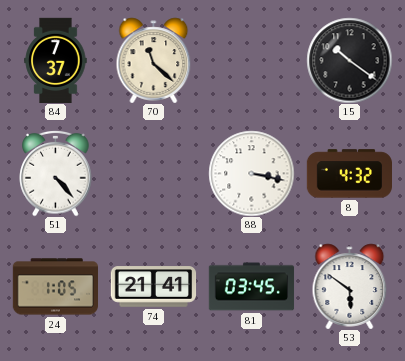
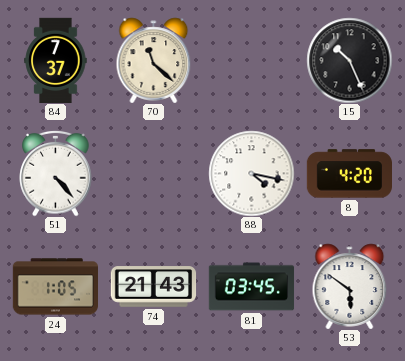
15: 10:21 -> 10:26 (349, 60)
88: 3:17 -> 4:17 (251, 173)
8: 4:32 -> 4:20 (349, 174)
74: 21:41 -> 21:43 (153, 287)
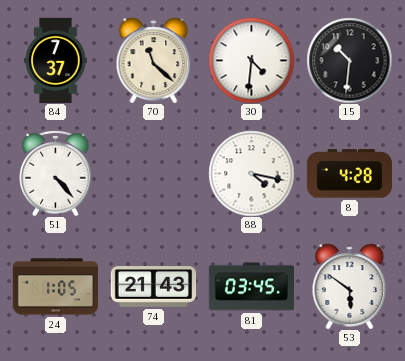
30: none -> 4:31 (251, 60)
15: 10:26 -> 10:31 (349, 60)
8: 4:20 -> 4:28 (349, 174)
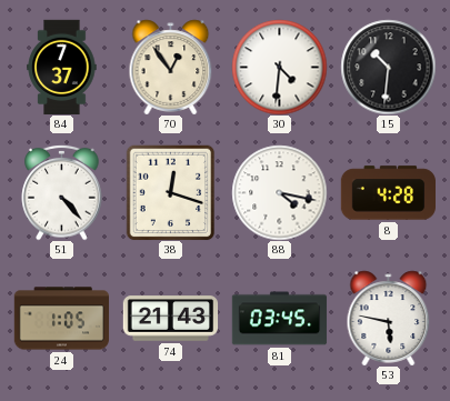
70: 11:22 -> 12:54 (171, 67)
38: none -> 12:18 (171, 192)
53: 5:51 -> 5:47 (389, 318)
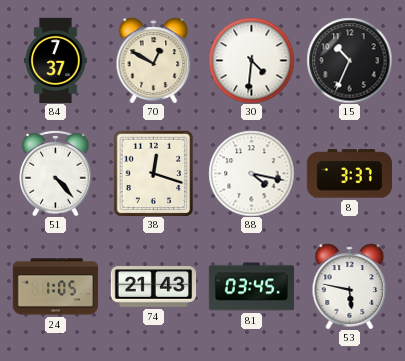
70: 12:54 -> 12:50 (154, 60)
15: 10:31 -> 10:34 (349, 60)
8: 4:28 -> 3:37 (349, 174)
